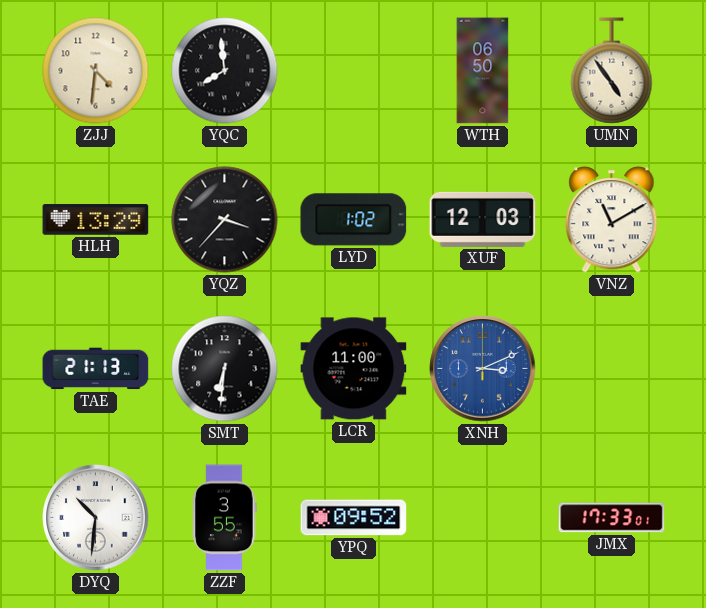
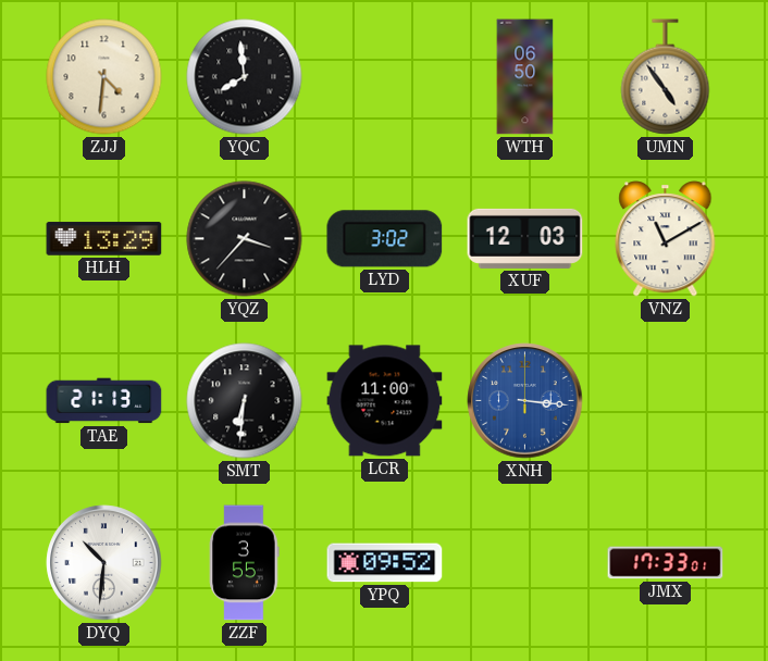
LYD: 1:02 -> 3:02 (385, 239)
XNH: 3:11 -> 3:16 (525, 401)
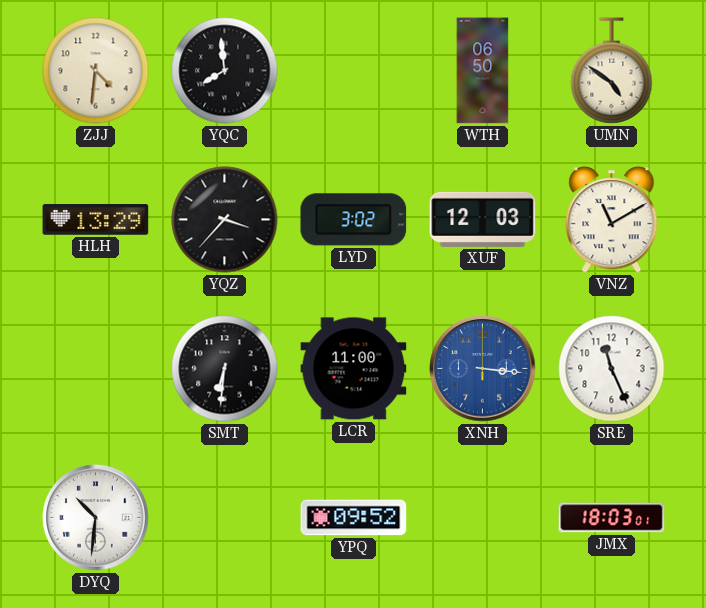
UMN: 4:54 -> 4:51 (612, 71)
TAE: 21:13 -> none (104, 401)
SRE: none -> 11:26 (612, 369)
ZZF: 3:55 -> none (245, 563)
JMX: 17:33 -> 18:03 (612, 518)
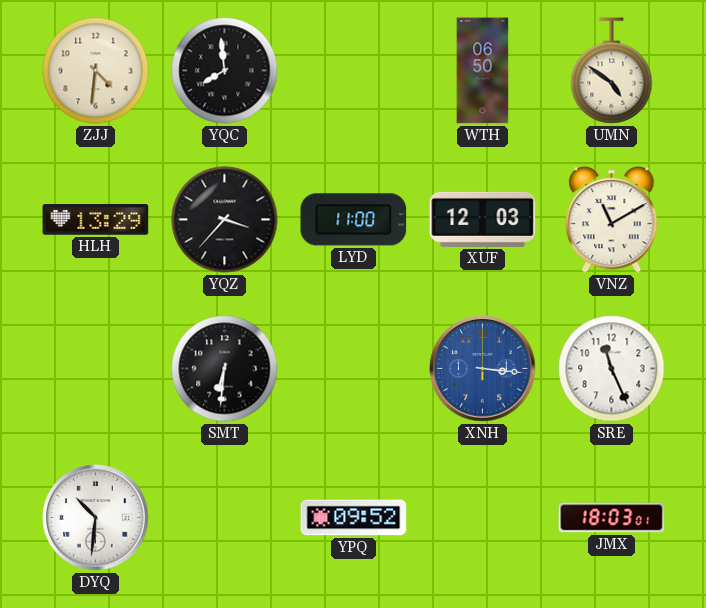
LYD: 3:02 -> 11:00 (354, 220)
LCR: 11:00 -> none (354, 369)
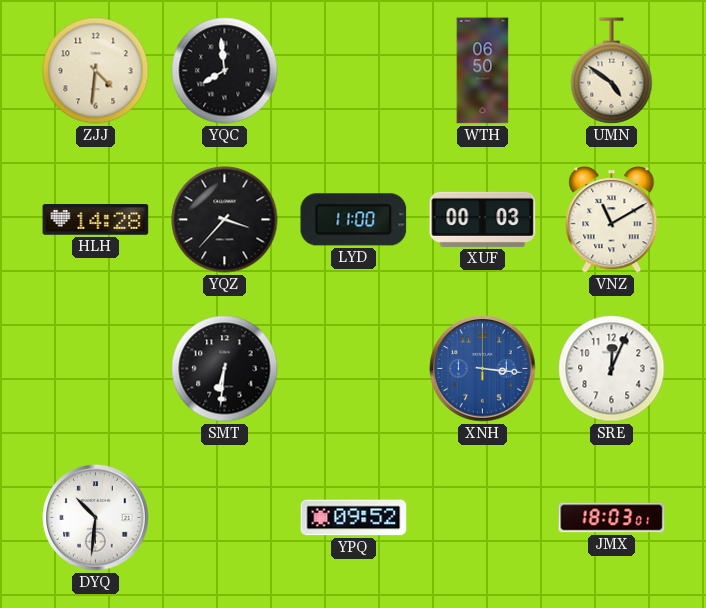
HLH: 13:29 -> 14:28 (96, 220)
XUF: 12:03 -> 00:03 (483, 219)
SRE: 11:26 -> 12:04 (612, 369)
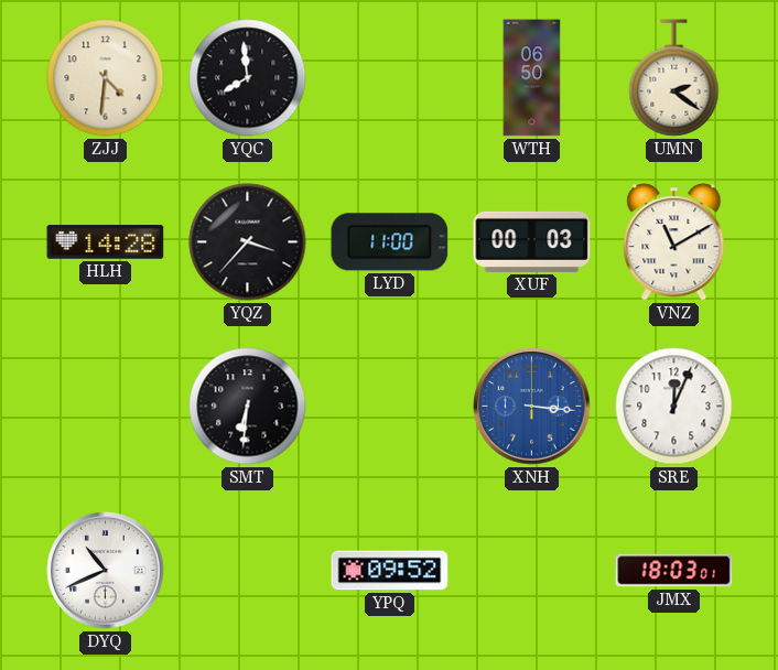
UMN: 4:51 -> 2:21 (674, 78)
DYQ: 10:31 -> 10:41 (106, 571)
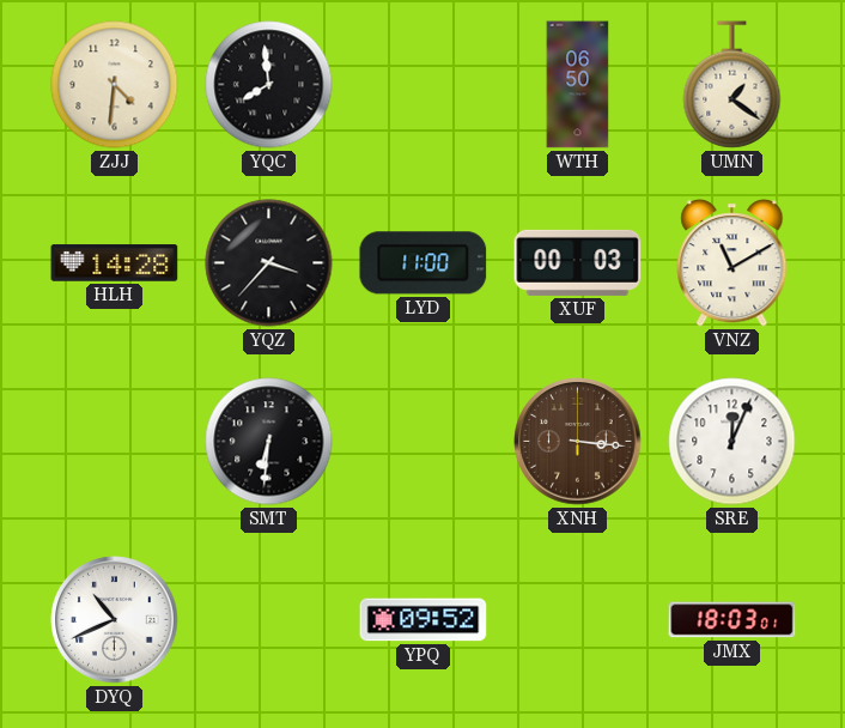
UMN: 2:21 -> 1:21 (732, 85)
XNH dial: blue -> brown (578, 442)
